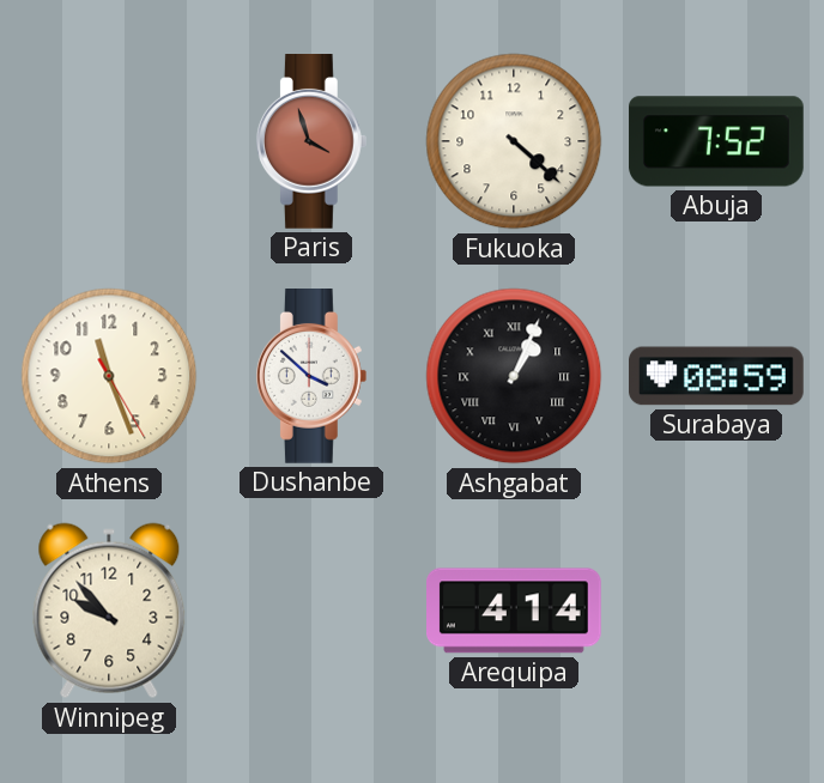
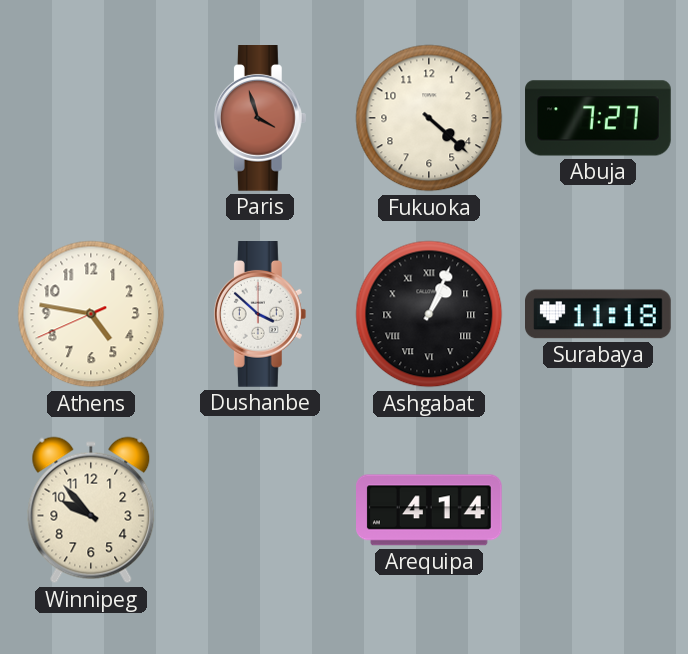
Abuja: 7:52 -> 7:27 (598, 118)
Athens: 11:26 -> 4:46 (91, 314)
Surabaya: 08:59 -> 11:18 (599, 314)
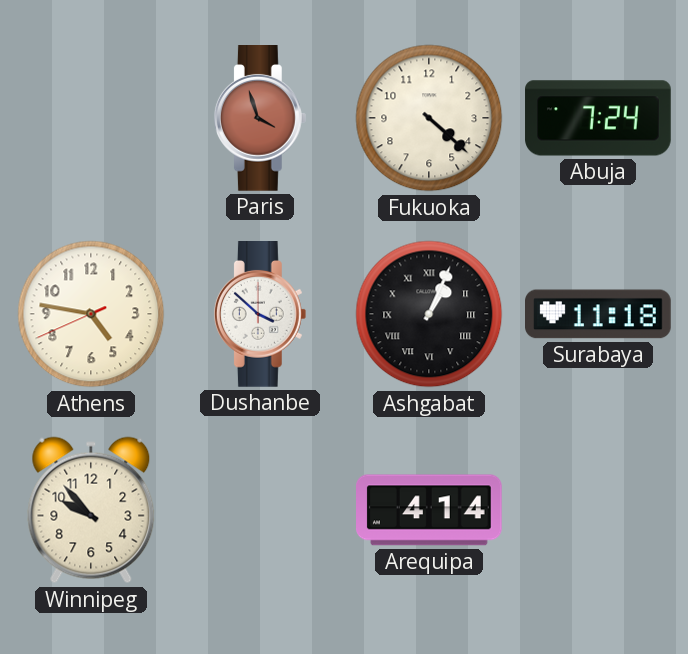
Abuja: 7:27 -> 7:24 (598, 118)
